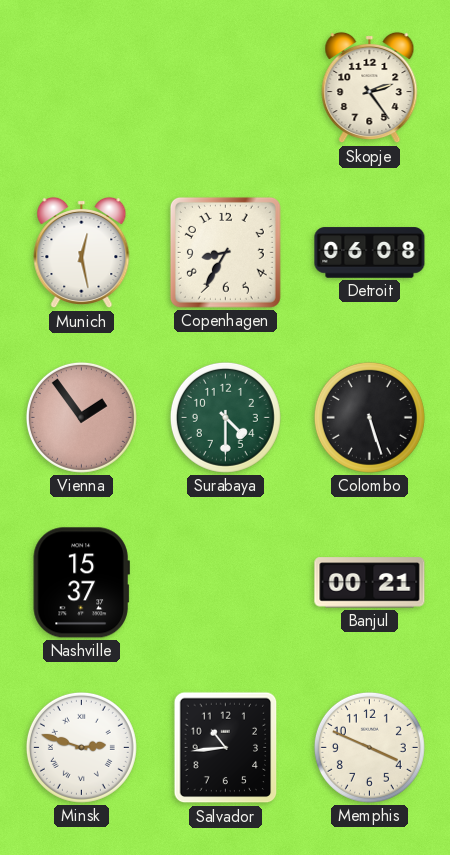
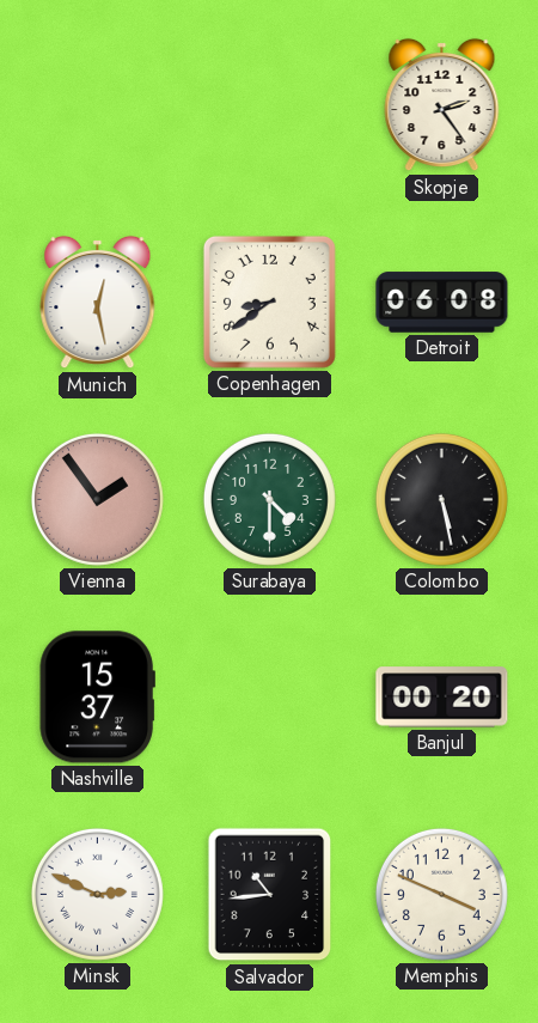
Copenhagen: 8:35 -> 8:39 (269, 302)
Colombo: 5:27 -> 5:28 (441, 499)
Banjul: 00:21 -> 00:20 (442, 698)
Minsk: 2:48 -> 2:49 (97, 894)
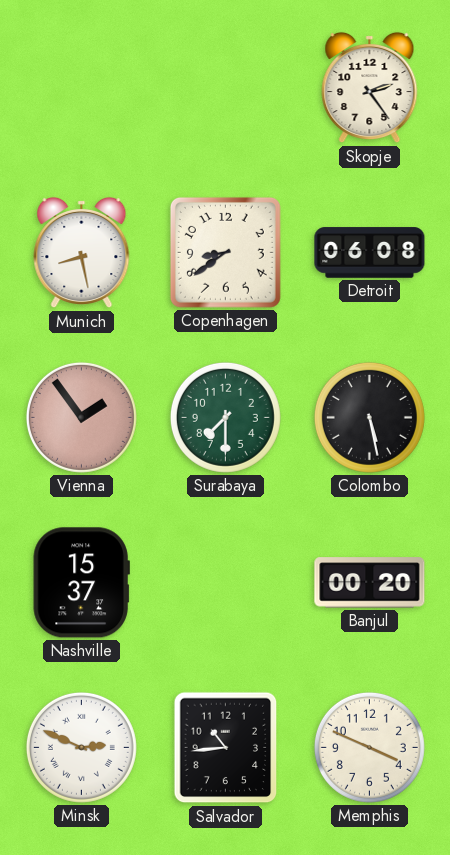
Munich: 12:28 -> 8:28 (82, 253)
Surabaya: 4:30 -> 7:30 (225, 417)
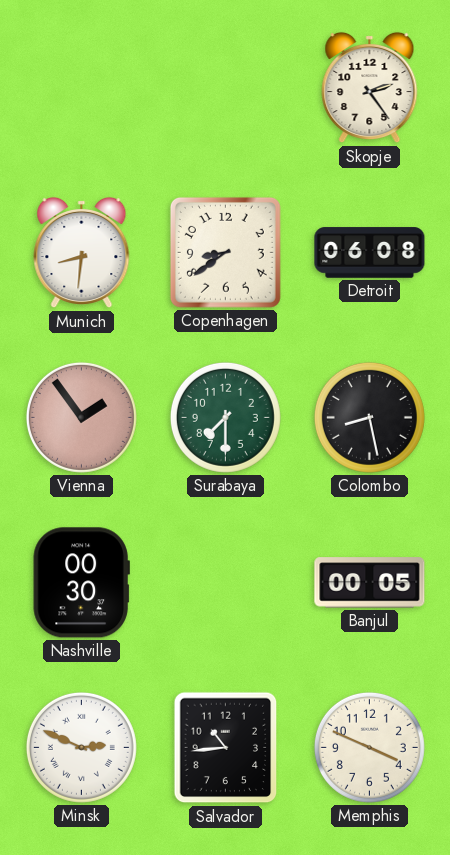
Munich: 8:28 -> 8:31 (82, 253)
Colombo: 5:28 -> 8:28 (369, 417)
Nashville: 15:37 -> 00:30 (81, 583)
Banjul: 00:20 -> 00:05 (370, 583)
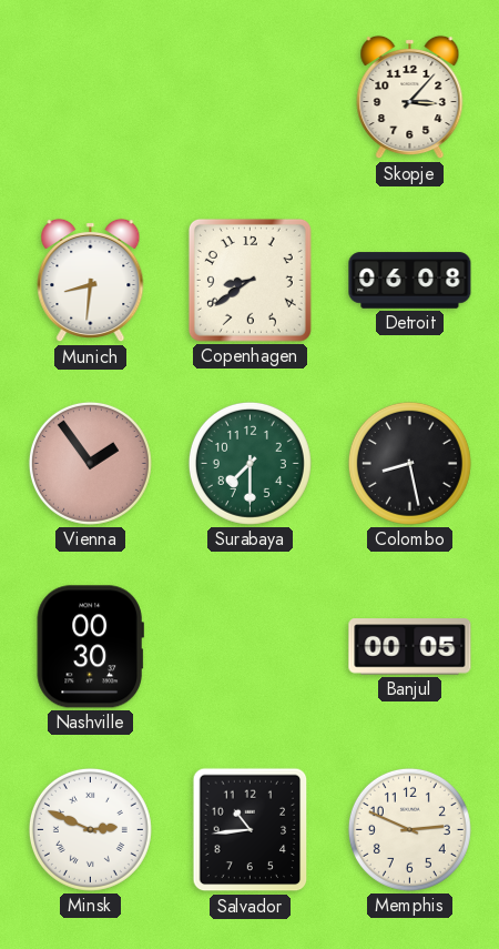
Skopje: 2:24 -> 3:07 (410, 98)
Memphis: 3:49 -> 2:49 (409, 829)
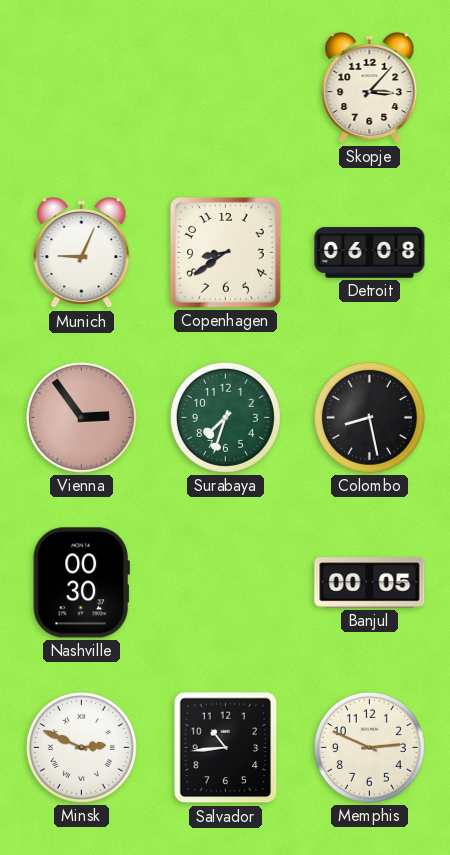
Munich: 8:31 -> 9:04 (82, 253)
Vienna: 1:54 -> 2:54 (81, 417)
Surabaya: 7:30 -> 7:33 (225, 417)
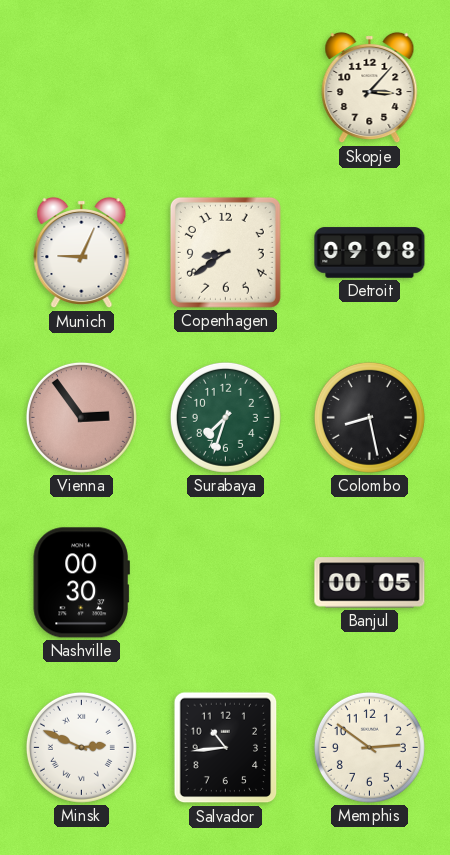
Detroit: 06:08 -> 09:08 (370, 253)
Memphis: 2:49 -> 2:51 (369, 747)
